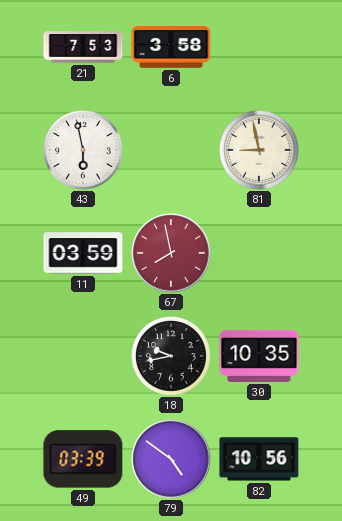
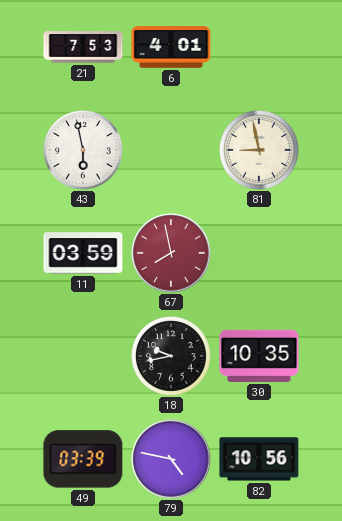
6: 3:58 -> 4:01 (171, 48)
79: 4:51 -> 4:47 (171, 459)
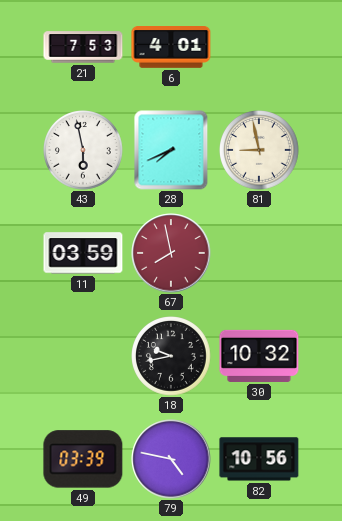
28: none -> 7:41 (171, 150)
30: 10:35 -> 10:32 (259, 356)
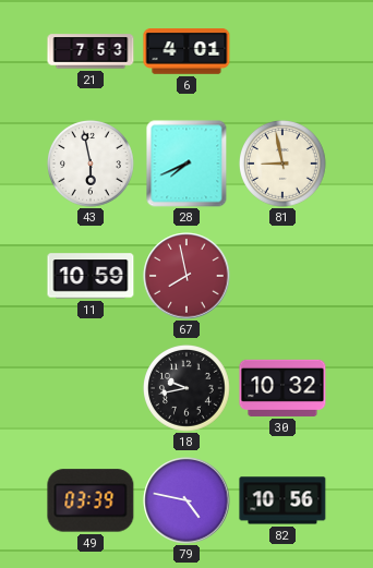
11: 03:59 -> 10:59 (91, 276)
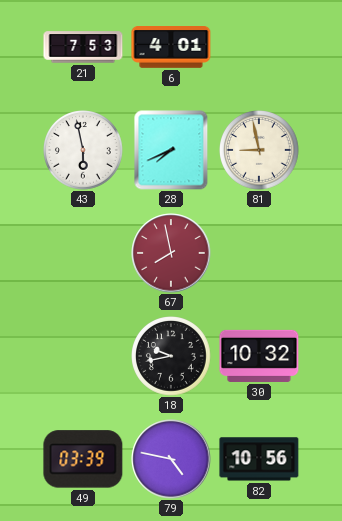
11: 10:59 -> none (91, 276)
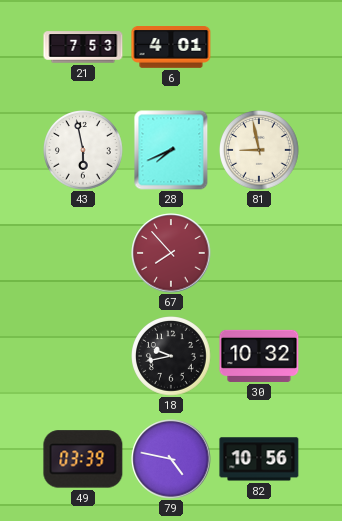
67: 7:58 -> 7:53 (171, 253)
